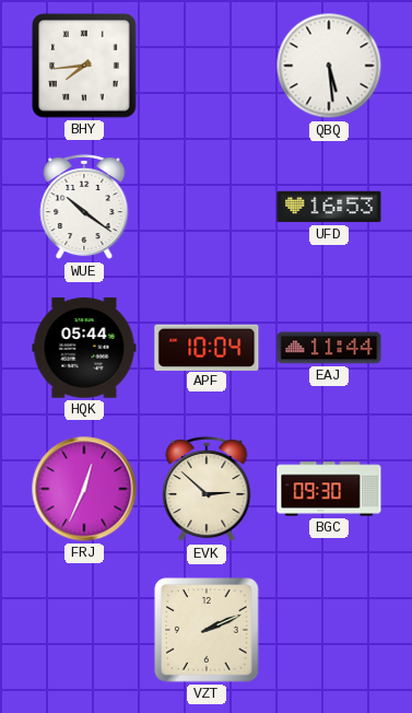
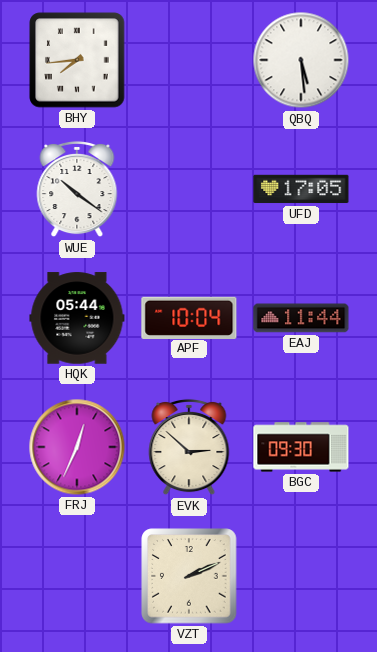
UFD: 16:53 -> 17:05 (301, 189)
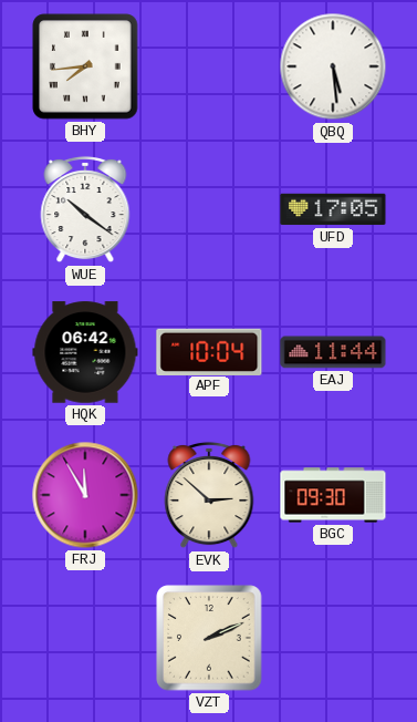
HQK: 05:44 -> 06:42 (85, 352)
FRJ: 12:34 -> 11:55 (85, 495)
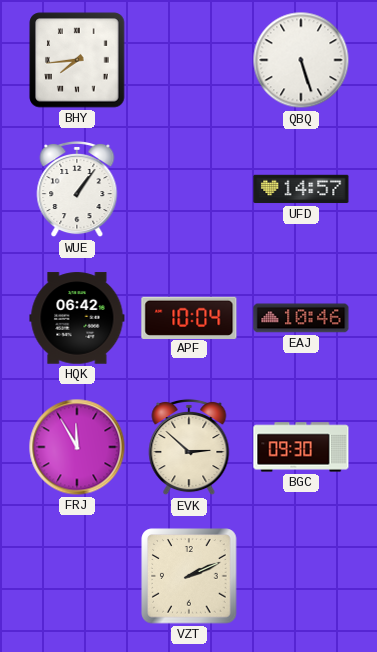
QBQ: 5:29 -> 5:27 (301, 60)
WUE: 10:21 -> 1:06 (77, 189)
UFD: 17:05 -> 14:57 (301, 189)
EAJ: 11:44 -> 10:46 (301, 318)
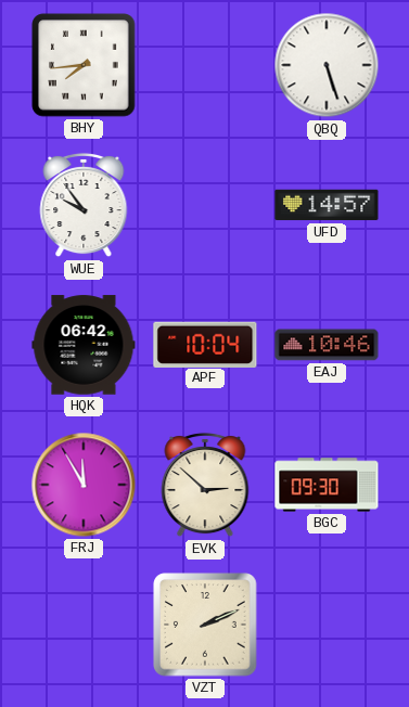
WUE: 1:06 -> 9:54 (84, 205)
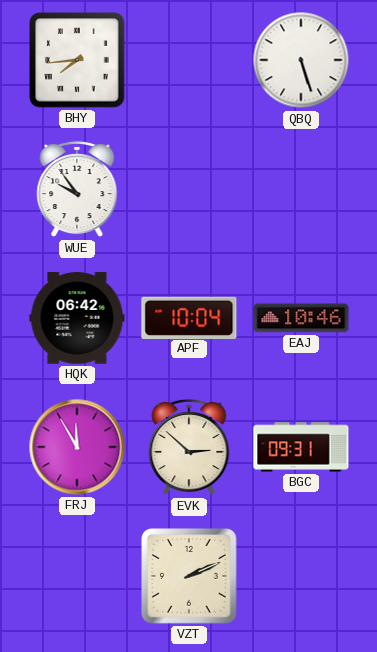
UFD: 14:57 -> none (327, 205)
BGC: 09:30 -> 09:31 (301, 447)
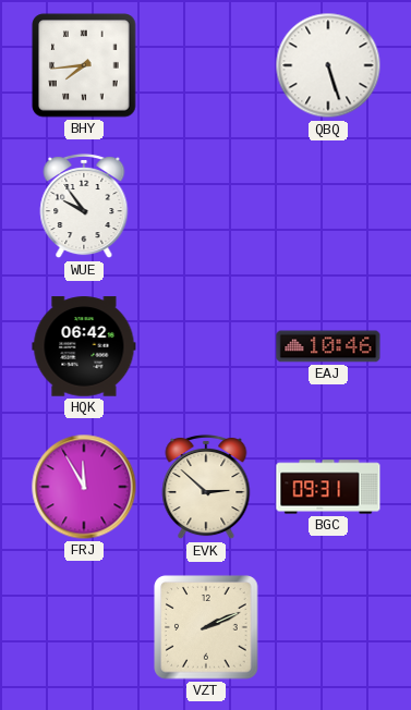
APF: 10:04 -> none (189, 317)
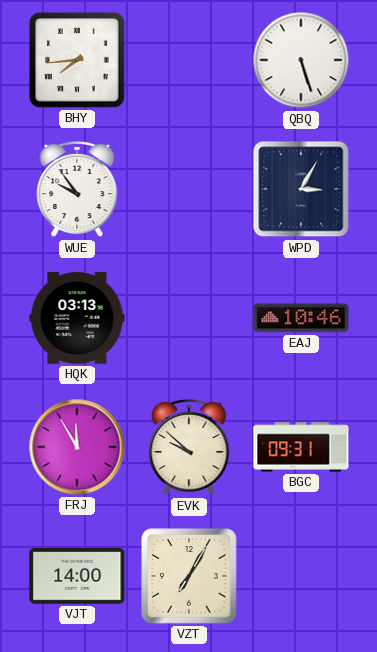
WPD: none -> 3:05 (301, 189)
HQK: 06:42 -> 03:13 (77, 318)
EVK: 2:52 -> 9:52 (189, 447)
VJT: none -> 14:00 (77, 577)
VZT: 2:11 -> 7:05 (189, 576)
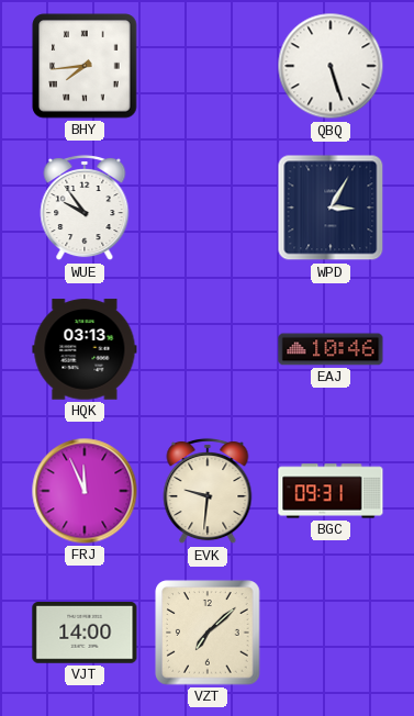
FRJ: 11:55 -> 11:56 (85, 491)
EVK: 9:52 -> 9:31 (208, 491)
VZT: 7:05 -> 7:08 (208, 633)
